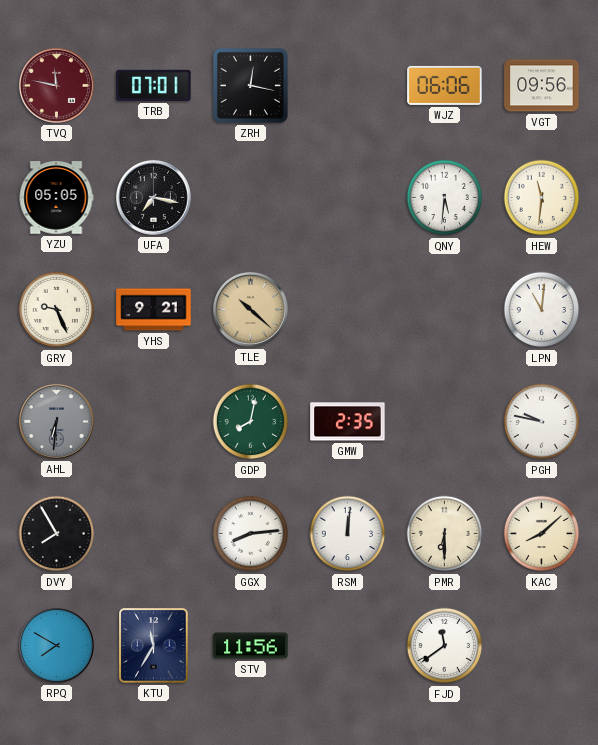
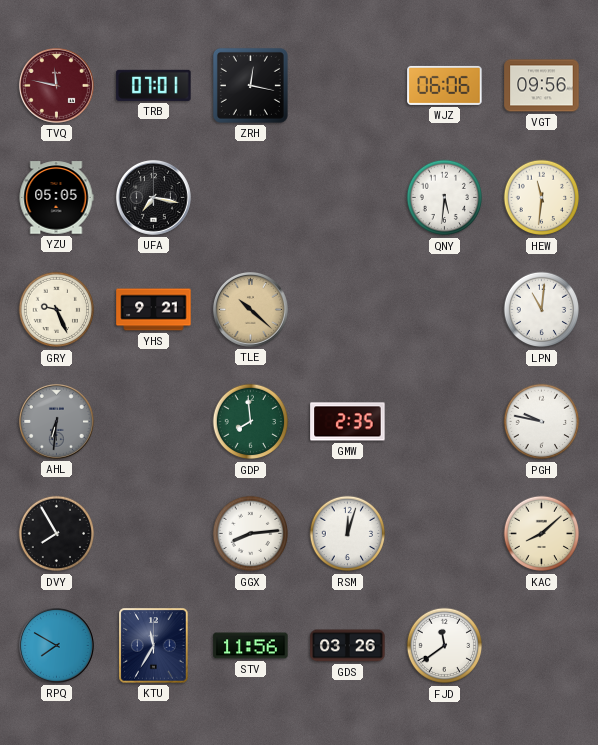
GDP: 8:02 -> 7:59 (251, 422)
RSM: 12:01 -> 12:03 (348, 534)
PMR: 6:30 -> none (445, 534)
GDS: none -> 03:26 (348, 646)
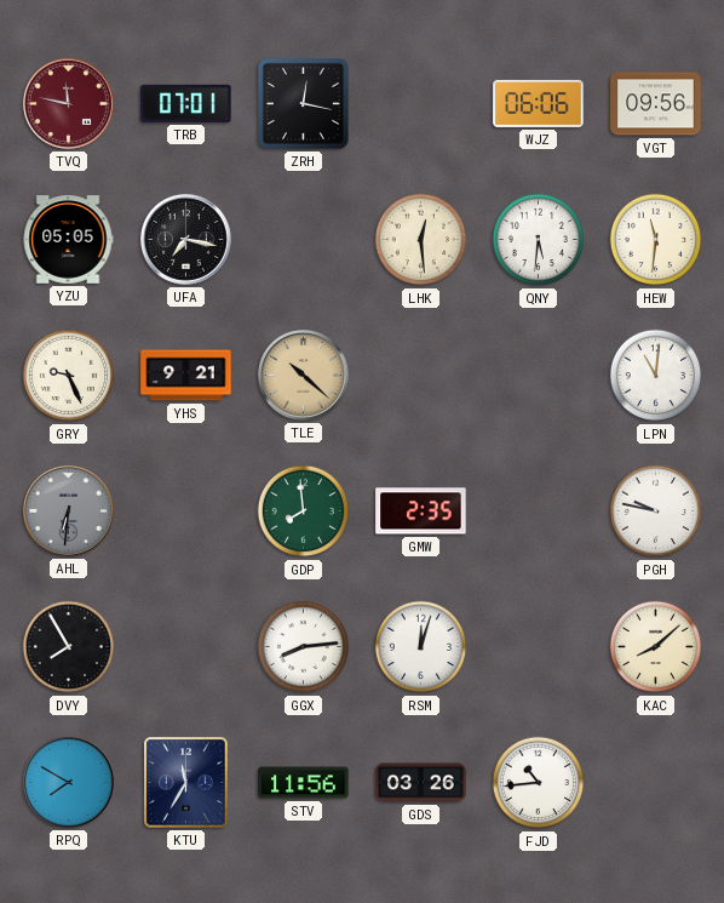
LHK: none -> 12:29 (421, 240)
FJD: 11:39 -> 10:44 (539, 783)
